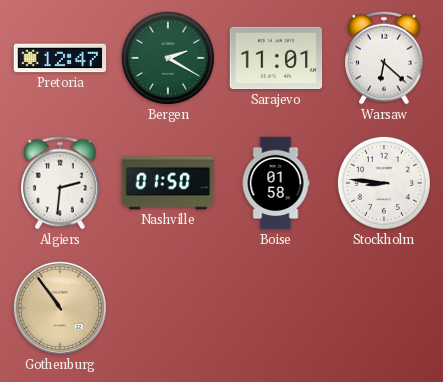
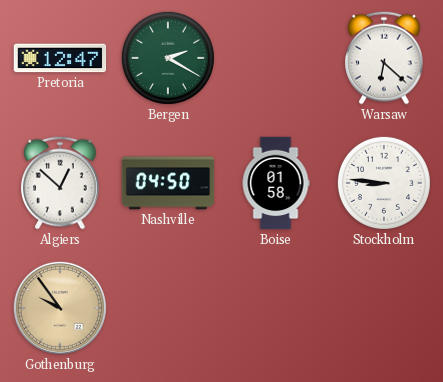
Sarajevo: 11:01 -> none (276, 58)
Algiers: 2:31 -> 12:52 (60, 183)
Nashville: 01:50 -> 04:50 (168, 183)
Gothenburg: 10:54 -> 9:54 (60, 308)
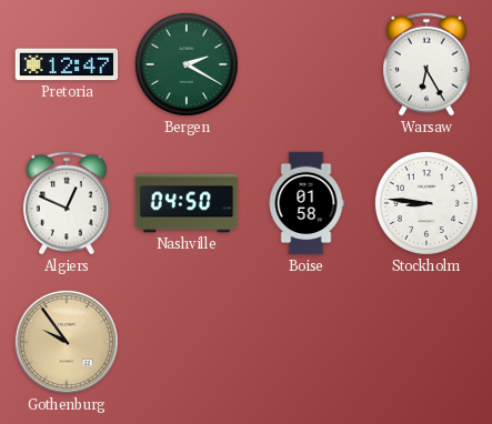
Warsaw: 6:22 -> 6:25 (426, 64)
Algiers: 12:52 -> 12:49 (67, 203)
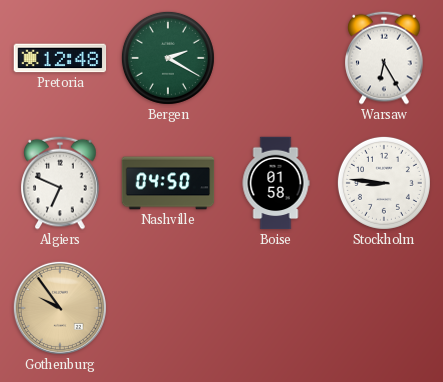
Pretoria: 12:47 -> 12:48 (60, 58)
Algiers: 12:49 -> 6:49 (60, 183)
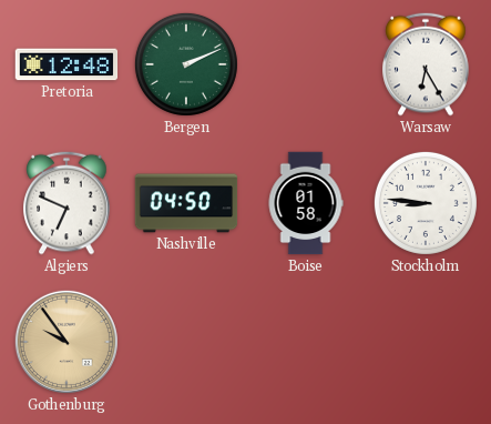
Bergen: 2:20 -> 2:11 (186, 64)
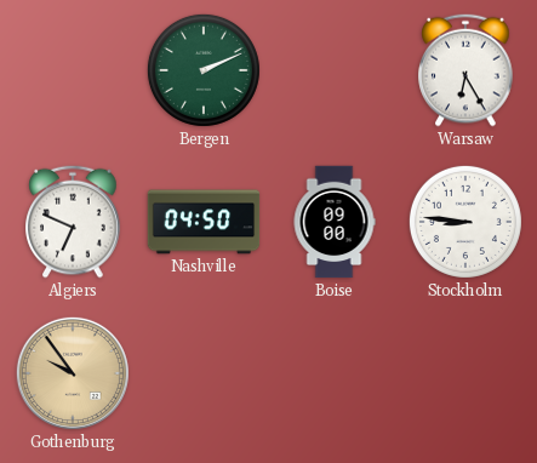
Pretoria: 12:48 -> none (67, 64)
Boise: 01:58 -> 09:00 (335, 222)
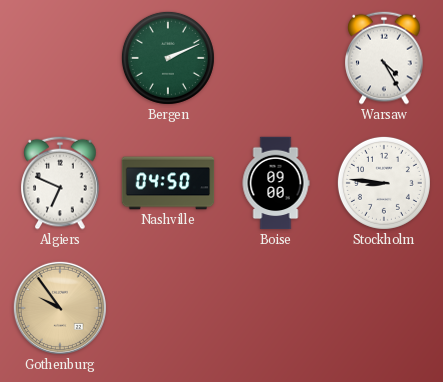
Warsaw: 6:25 -> 4:25 (384, 58)
